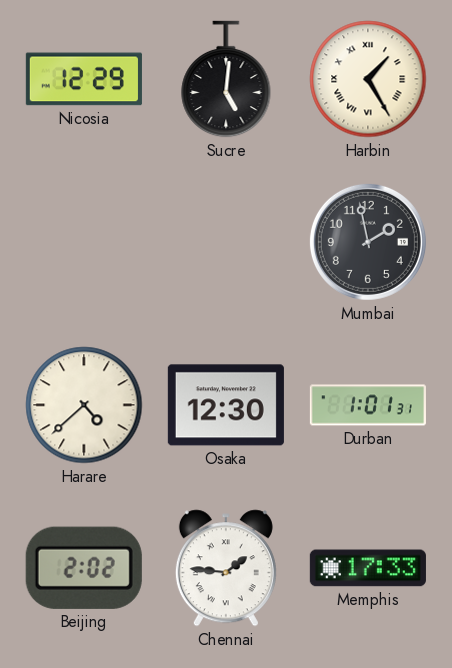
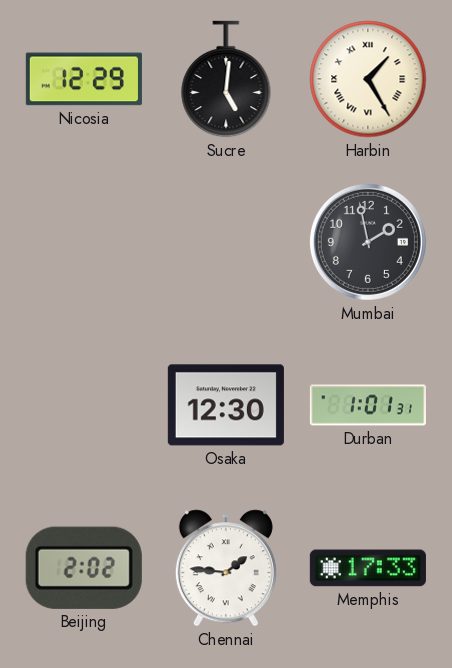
Harare: 4:38 -> none (84, 405)
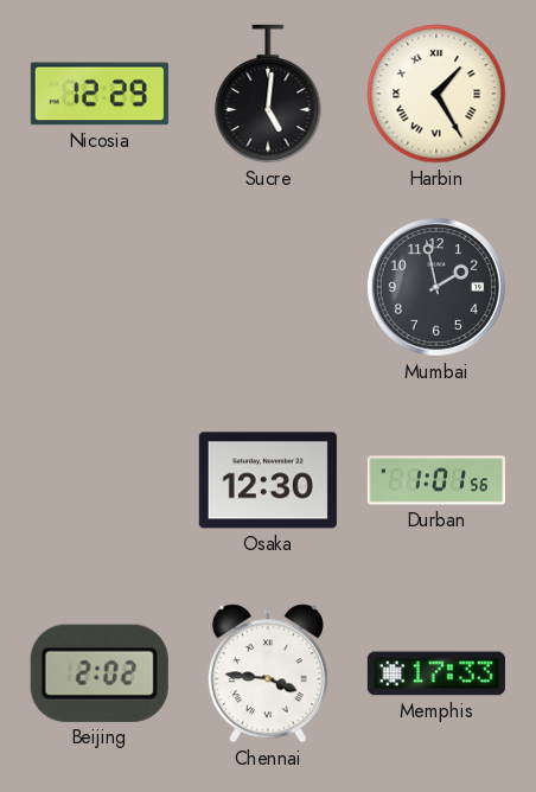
Durban: 1:01:31 -> 1:01:56 (436, 480)
Chennai: 1:46 -> 3:46 (268, 673)
